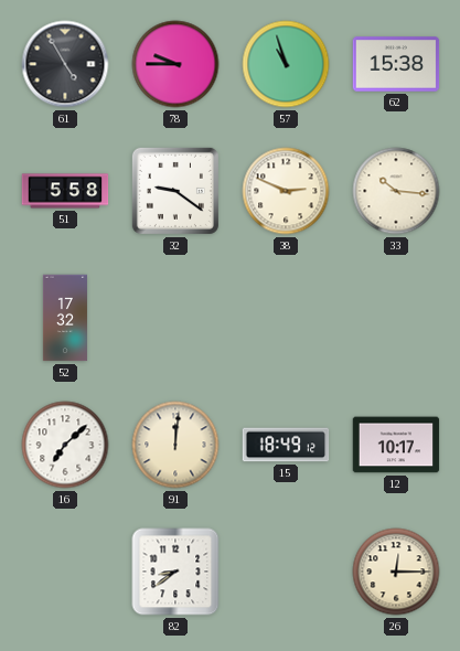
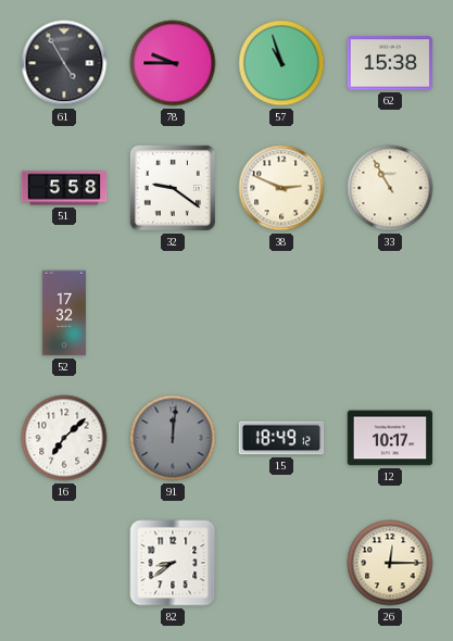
33: 10:16 -> 10:55 (390, 188)
91 dial: cream -> grey (173, 438)
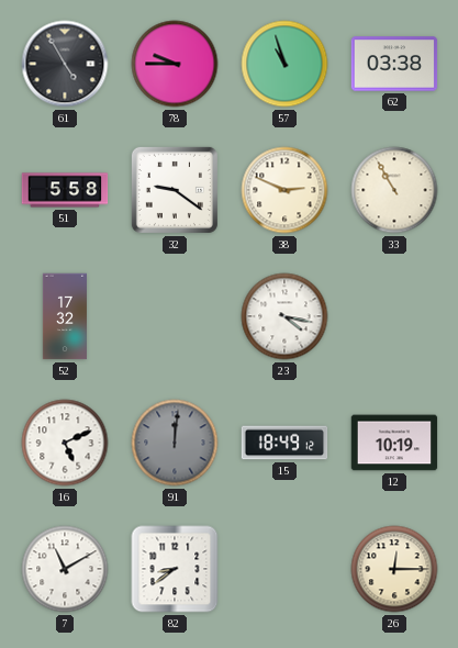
62: 15:38 -> 03:38 (394, 64)
23: none -> 4:17 (284, 316)
16: 7:08 -> 5:11 (65, 443)
12: 10:17 -> 10:19 (394, 443)
7: none -> 11:10 (65, 569)
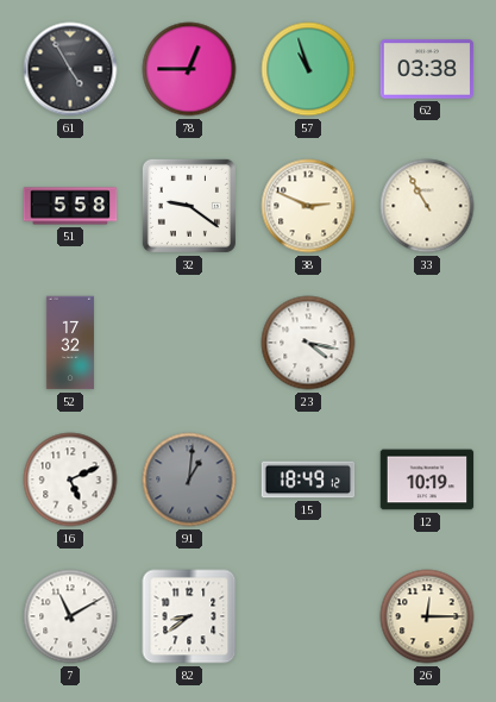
78: 9:45 -> 12:45 (189, 69)
91: 12:01 -> 1:01 (189, 480)
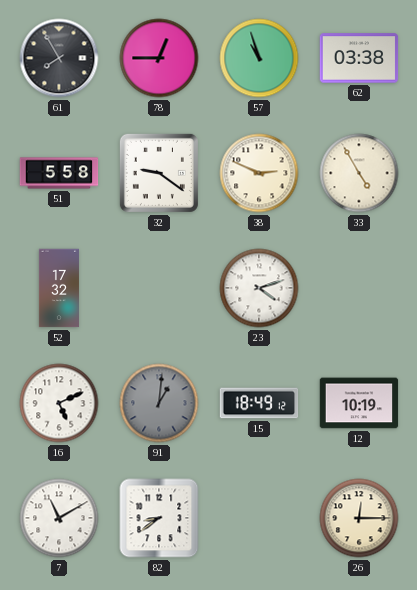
61: 4:55 -> 7:55 (59, 58)
33: 10:55 -> 4:55 (359, 173)
23: 4:17 -> 4:12 (259, 288)
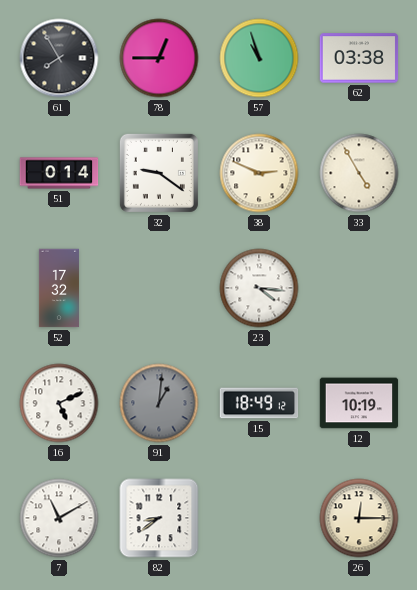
51: 5:58 -> 0:14 (59, 173)
23: 4:12 -> 4:16 (259, 288)
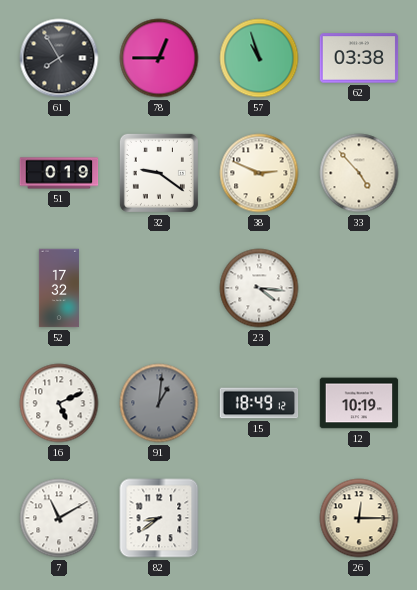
51: 0:14 -> 0:19 (59, 173)
33: 4:55 -> 4:53 (359, 173)
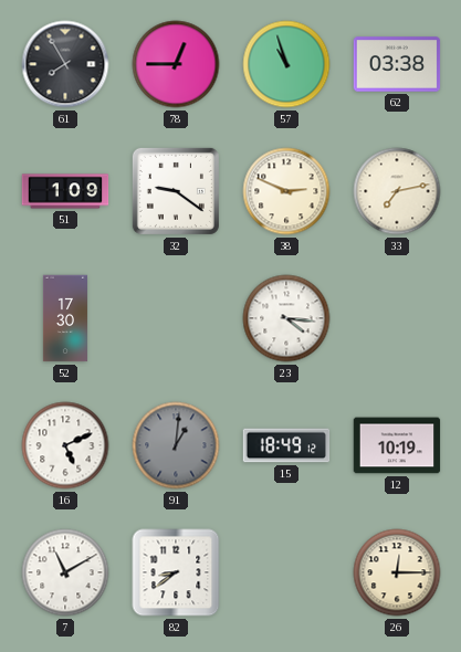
51: 0:19 -> 1:09 (65, 191)
33: 4:53 -> 7:13 (397, 191)
52: 17:32 -> 17:30 (65, 318)
